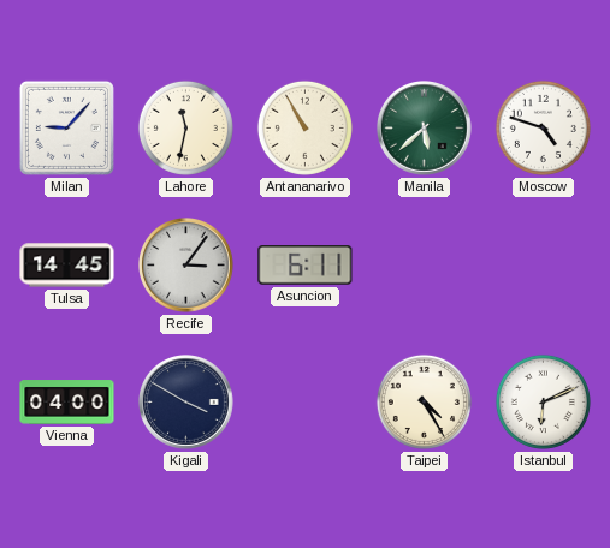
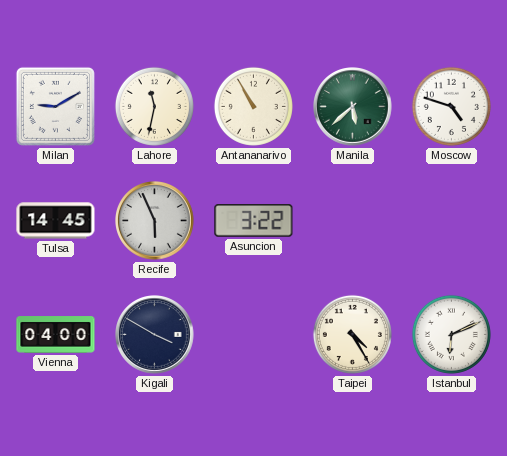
Milan: 9:07 -> 9:10 (55, 106)
Recife: 3:06 -> 5:56 (155, 221)
Asuncion: 6:11 -> 3:22 (254, 221)
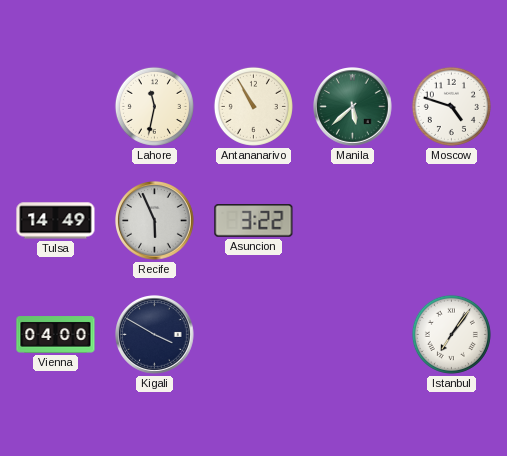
Milan: 9:10 -> none (55, 106)
Tulsa: 14:45 -> 14:49 (56, 221)
Taipei: 4:25 -> none (352, 334)
Istanbul: 6:11 -> 7:06 (451, 334)
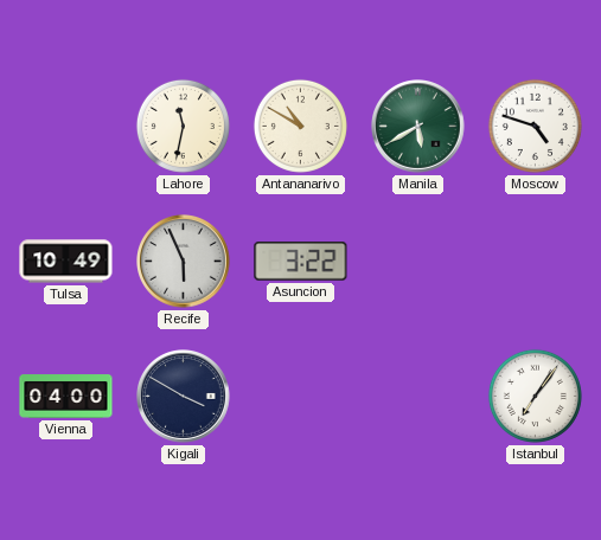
Antananarivo: 10:55 -> 10:50 (300, 126)
Manila: 5:38 -> 5:40 (418, 127)
Tulsa: 14:49 -> 10:49 (66, 262)
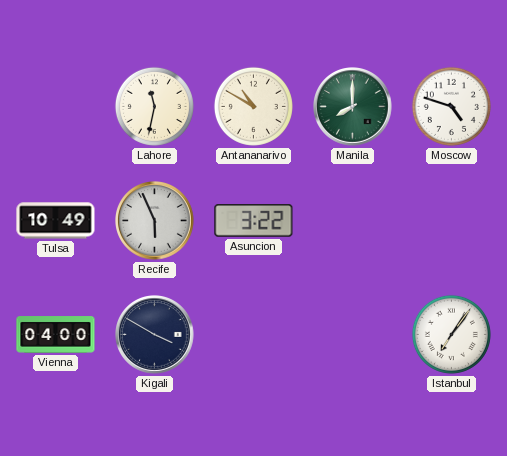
Manila: 5:40 -> 8:00 (353, 107)
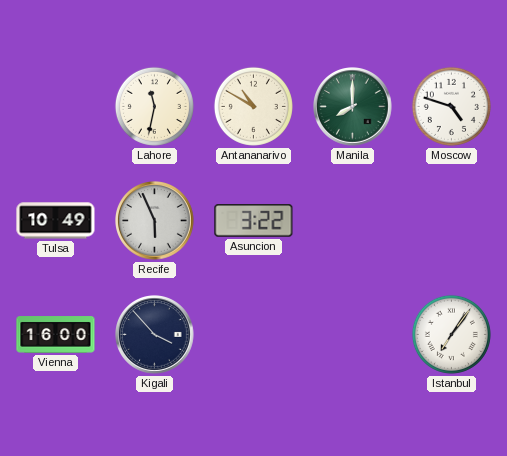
Vienna: 04:00 -> 16:00 (56, 335)
Kigali: 3:50 -> 3:53 (155, 335)
